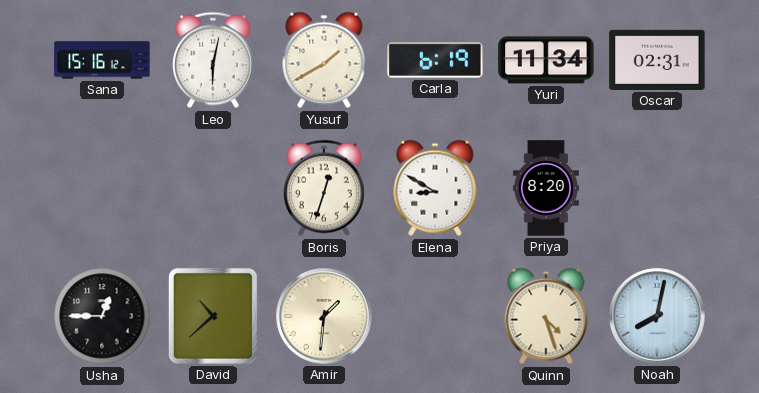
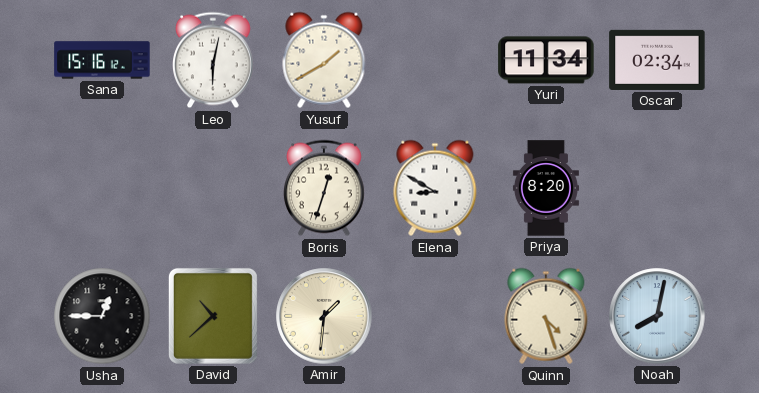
Carla: 6:19 -> none (435, 60)
Oscar: 02:31 -> 02:34 (657, 60)
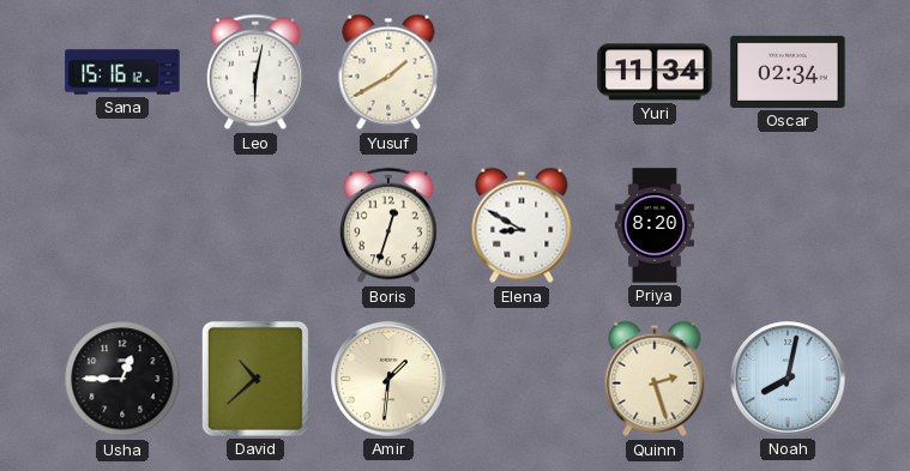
Quinn: 4:27 -> 2:27 (655, 379)
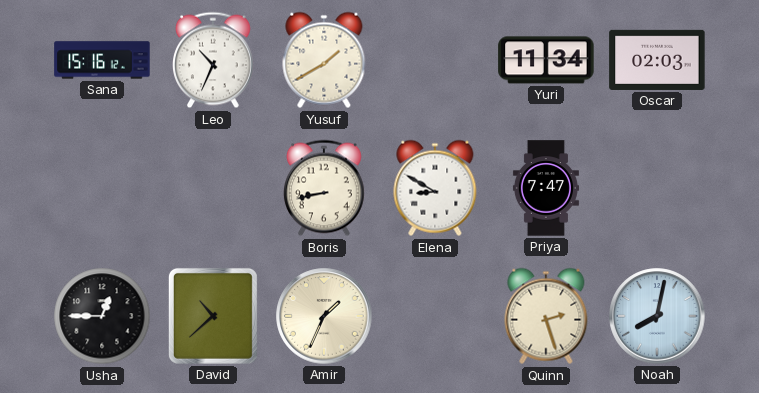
Leo: 6:02 -> 10:34 (214, 60)
Oscar: 02:34 -> 02:03 (657, 60)
Boris: 12:33 -> 8:43 (325, 188)
Priya: 8:20 -> 7:47 (546, 188)
Amir: 1:31 -> 1:34 (324, 316)
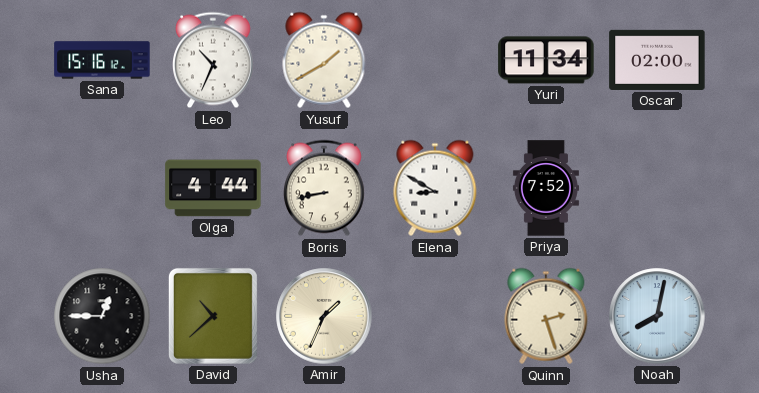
Oscar: 02:03 -> 02:00 (657, 60)
Olga: none -> 4:44 (213, 188)
Priya: 7:47 -> 7:52 (546, 188)
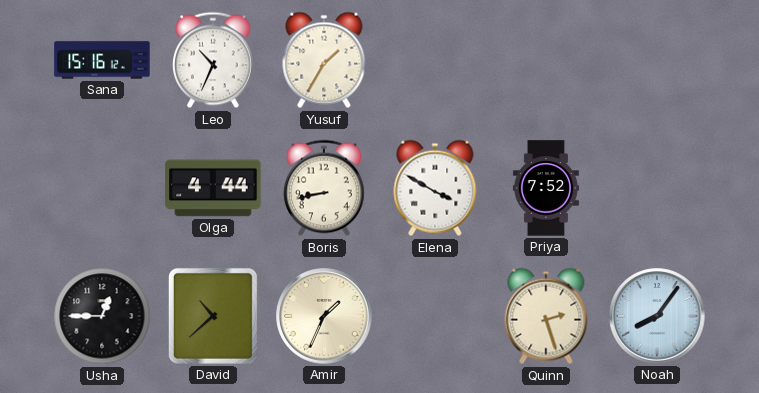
Yusuf: 1:40 -> 1:35 (324, 60)
Yuri: 11:34 -> none (546, 60)
Oscar: 02:00 -> none (657, 60)
Elena: 8:50 -> 3:50 (435, 188)
Noah: 8:02 -> 8:06 (657, 316)
